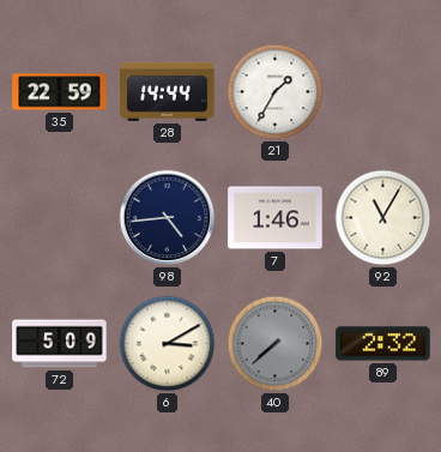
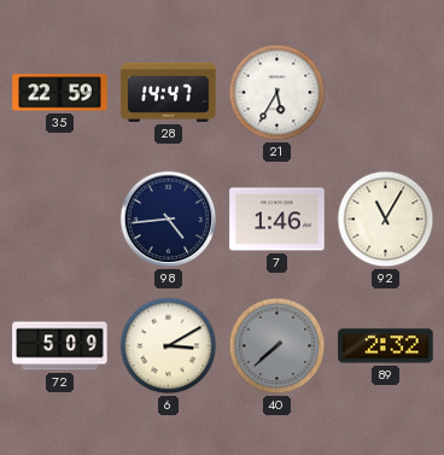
28: 14:44 -> 14:47 (169, 92)
21: 1:35 -> 5:35 (277, 93)
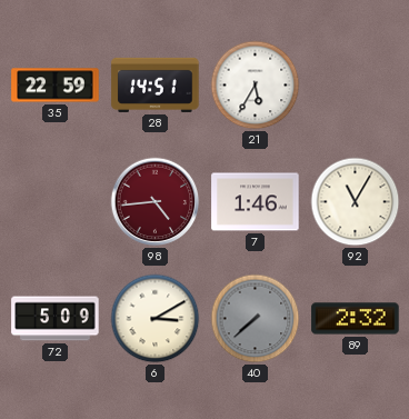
28: 14:47 -> 14:51 (156, 84)
98 dial: navy -> burgundy (156, 202)
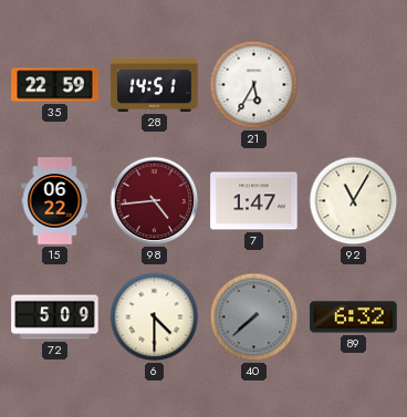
15: none -> 06:22 (55, 201)
7: 1:46 -> 1:47 (254, 201)
6: 3:10 -> 4:30 (155, 317)
89: 2:32 -> 6:32 (354, 317)
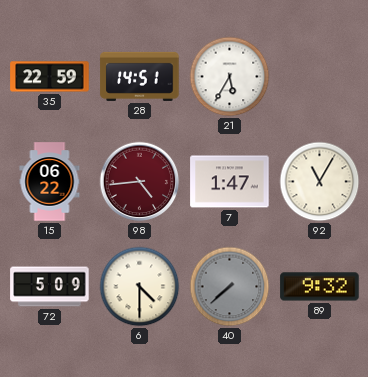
89: 6:32 -> 9:32 (320, 287)
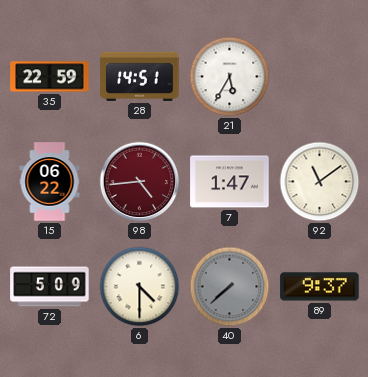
92: 11:05 -> 11:09 (320, 182)
89: 9:32 -> 9:37 (320, 287)
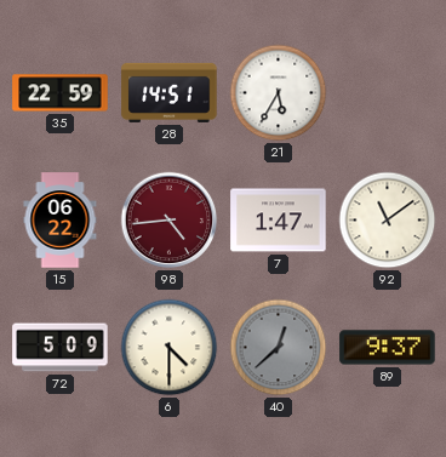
40: 7:38 -> 12:38 (279, 348)
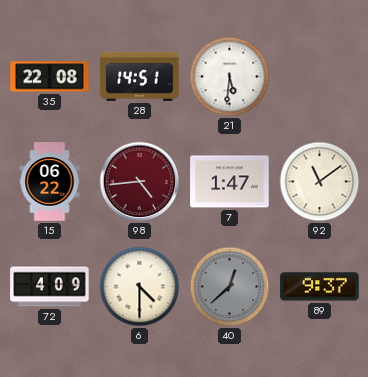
35: 22:59 -> 22:08 (50, 77)
21: 5:35 -> 5:31 (230, 77)
72: 5:09 -> 4:09 (50, 287)
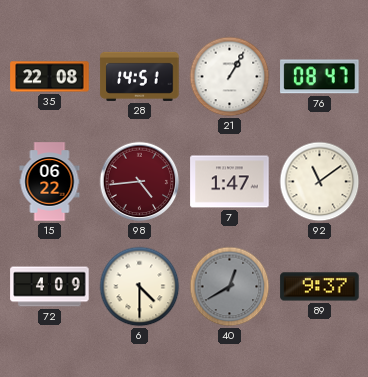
21: 5:31 -> 1:05 (230, 77)
76: none -> 08:47 (320, 77)
40: 12:38 -> 12:40 (230, 287)
